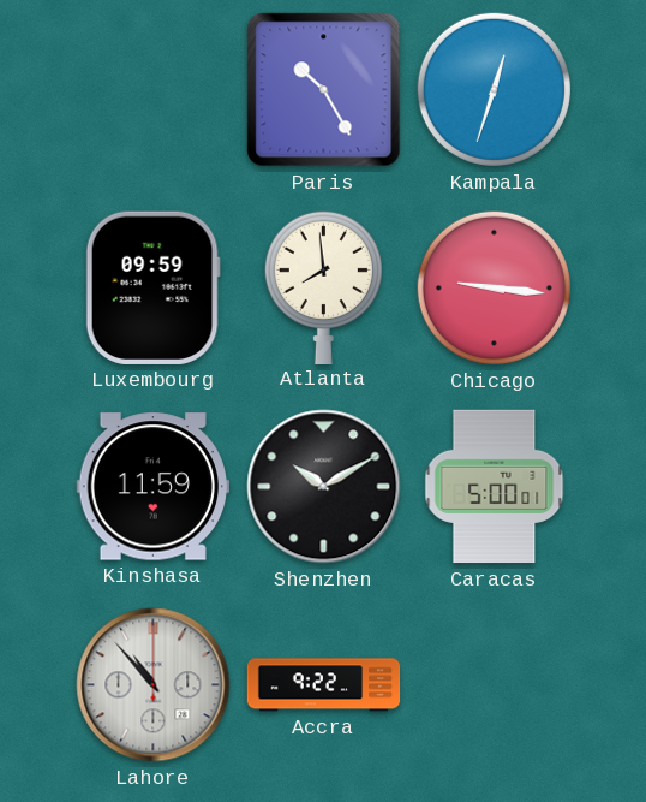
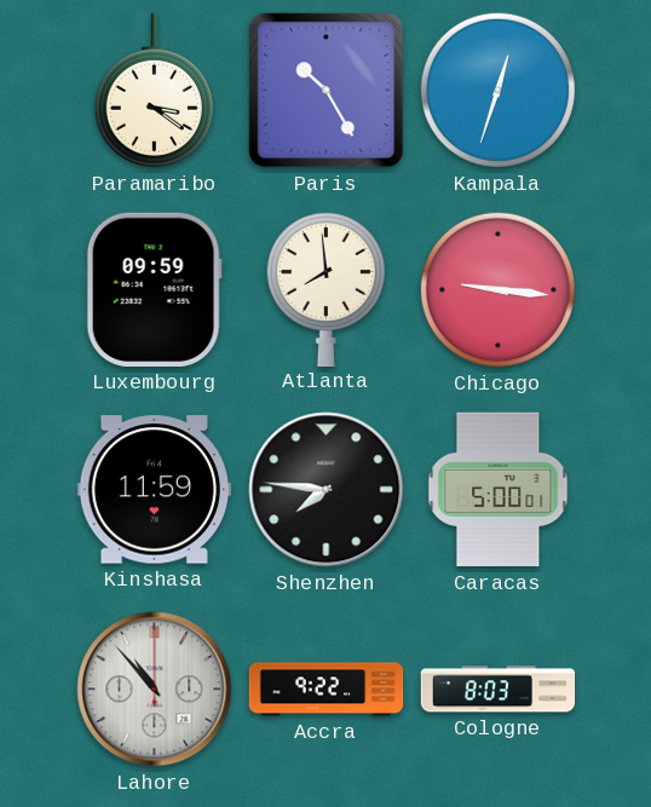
Paramaribo: none -> 3:21 (154, 91)
Shenzhen: 10:10 -> 7:46 (327, 490)
Cologne: none -> 8:03 (499, 690)
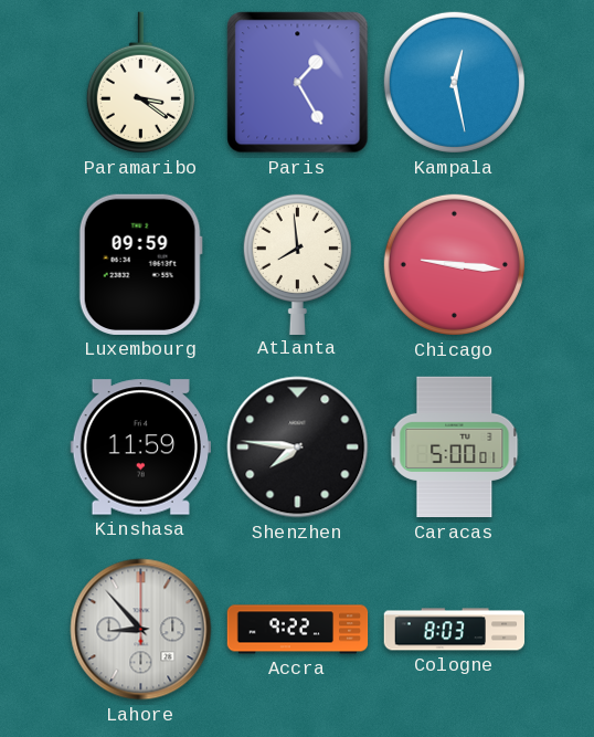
Paris: 10:25 -> 1:25 (298, 83)
Kampala: 12:33 -> 12:28 (454, 82)
Lahore: 10:53 -> 8:53 (141, 630)
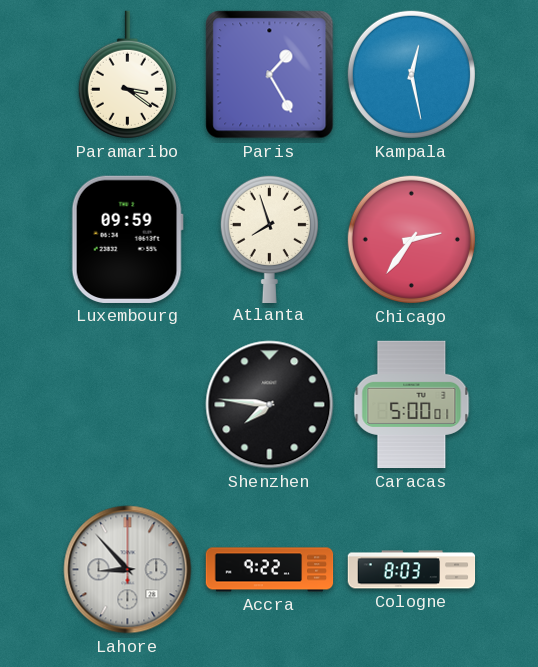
Atlanta: 7:59 -> 7:57 (269, 238)
Chicago: 9:16 -> 2:36 (411, 239)
Kinshasa: 11:59 -> none (140, 448)
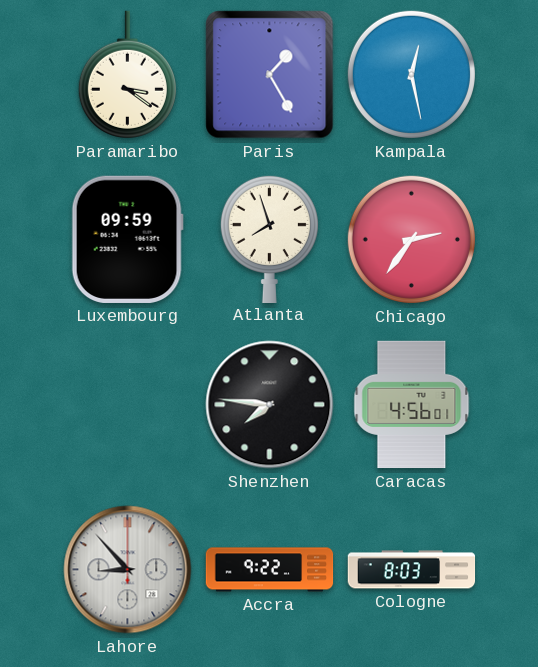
Caracas: 5:00 -> 4:56 (412, 405)
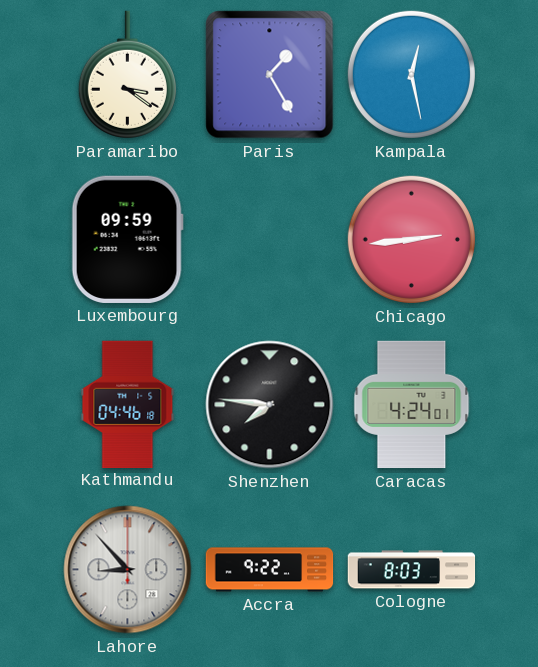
Atlanta: 7:57 -> none (269, 238)
Chicago: 2:36 -> 2:44 (411, 239)
Kathmandu: none -> 04:46 (128, 404)
Caracas: 4:56 -> 4:24 (412, 405)
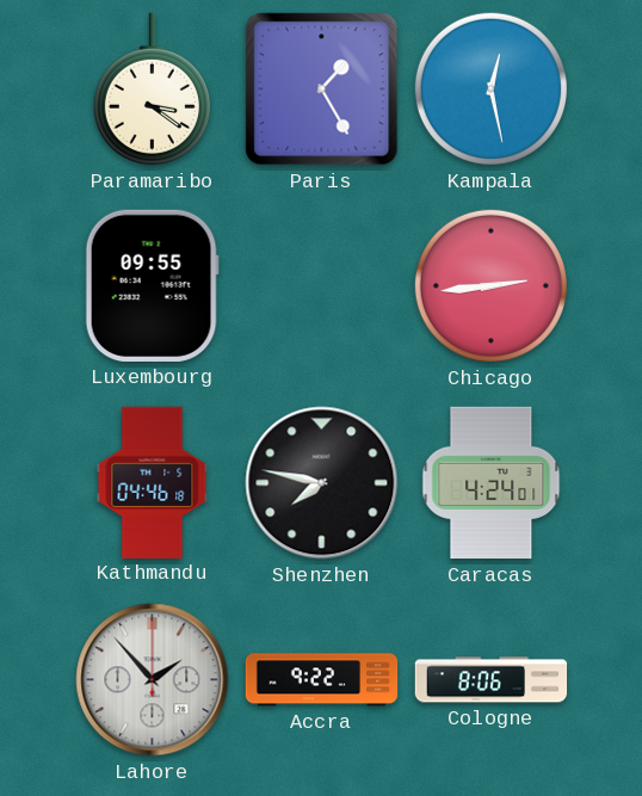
Luxembourg: 09:59 -> 09:55 (152, 285)
Shenzhen: 7:46 -> 7:47 (322, 483)
Lahore: 8:53 -> 1:53 (153, 680)
Cologne: 8:03 -> 8:06 (492, 680)
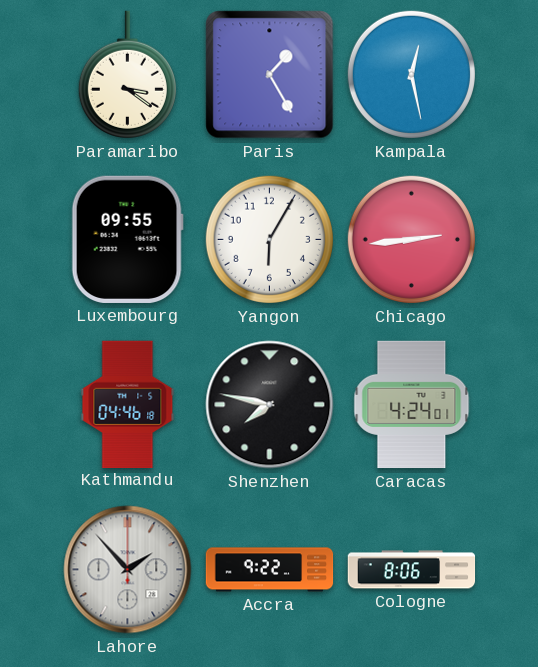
Yangon: none -> 6:05 (269, 239)
